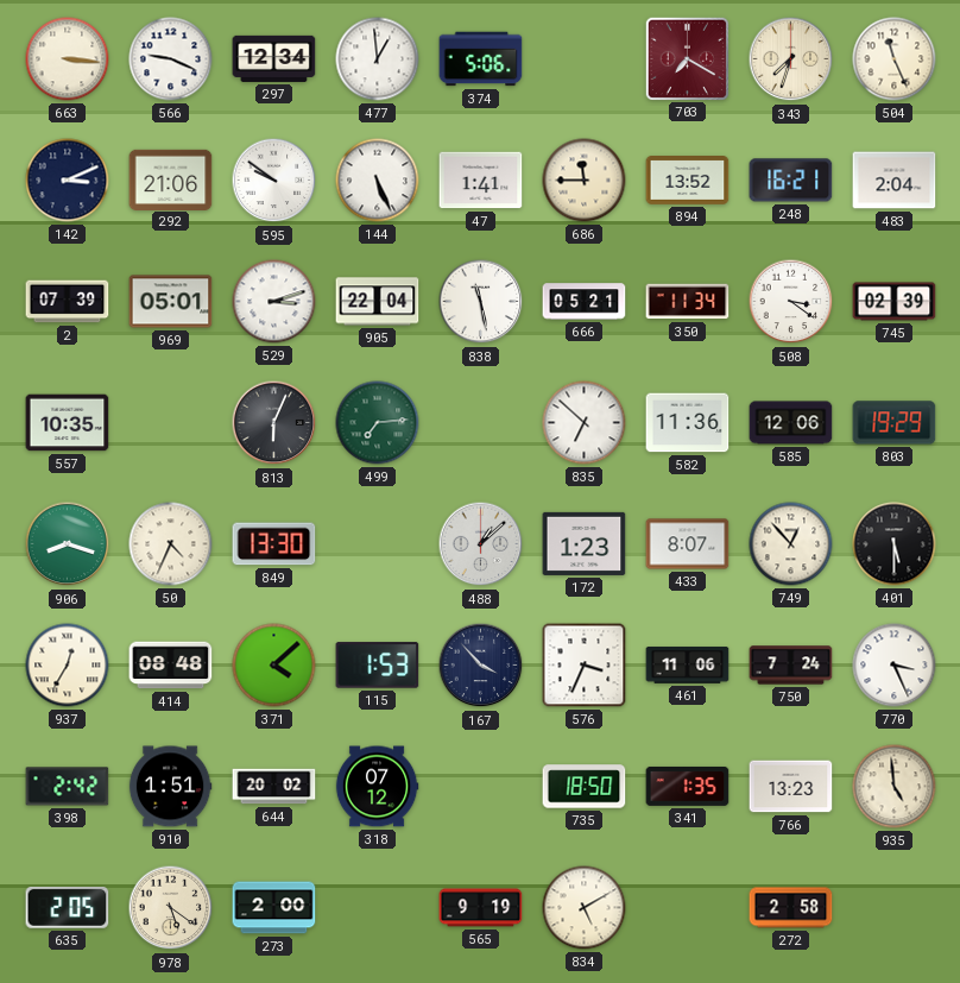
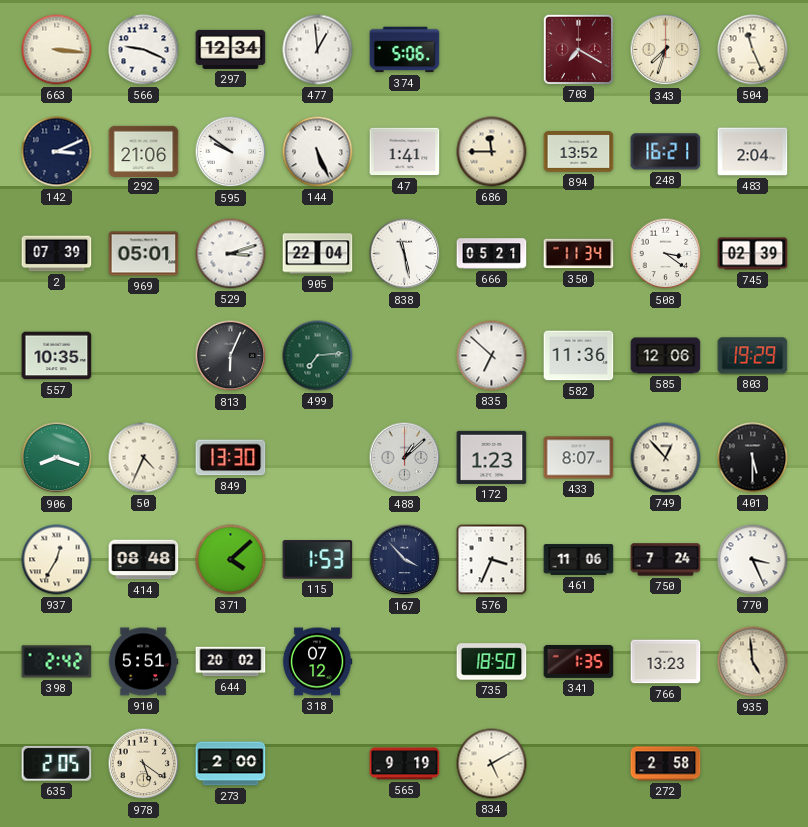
910: 1:51 -> 5:51 (143, 662)
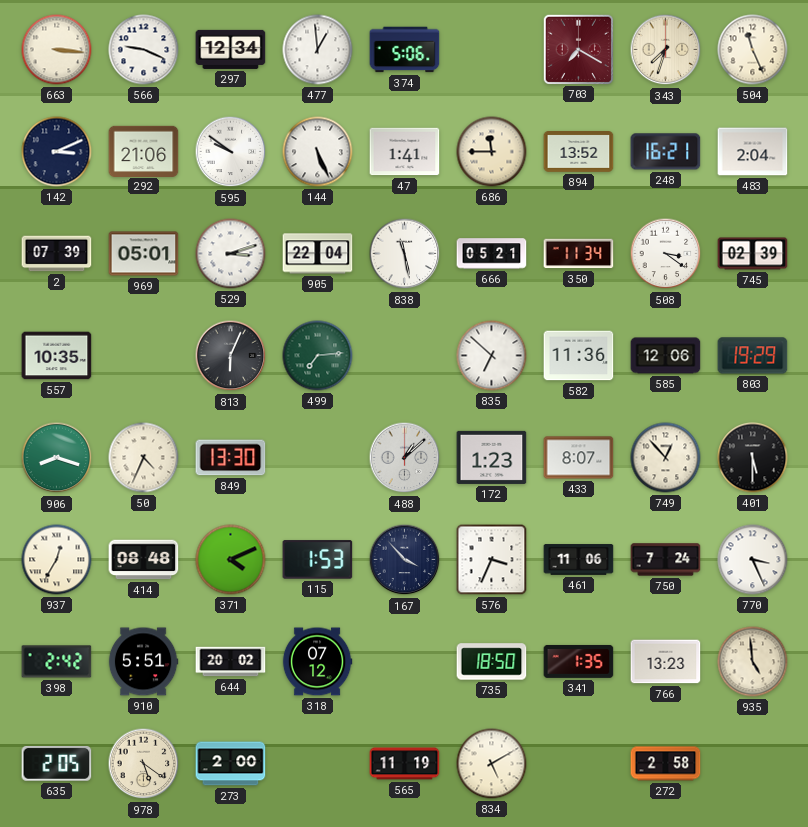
371: 4:08 -> 4:11 (231, 560)
565: 9:19 -> 11:19 (405, 764)
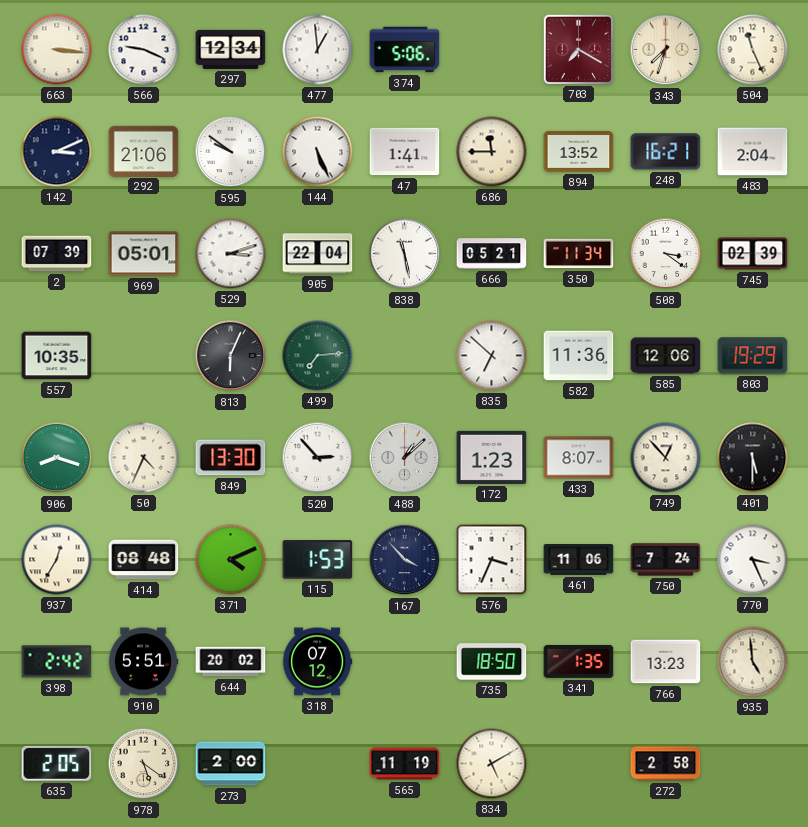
520: none -> 2:53 (318, 458)
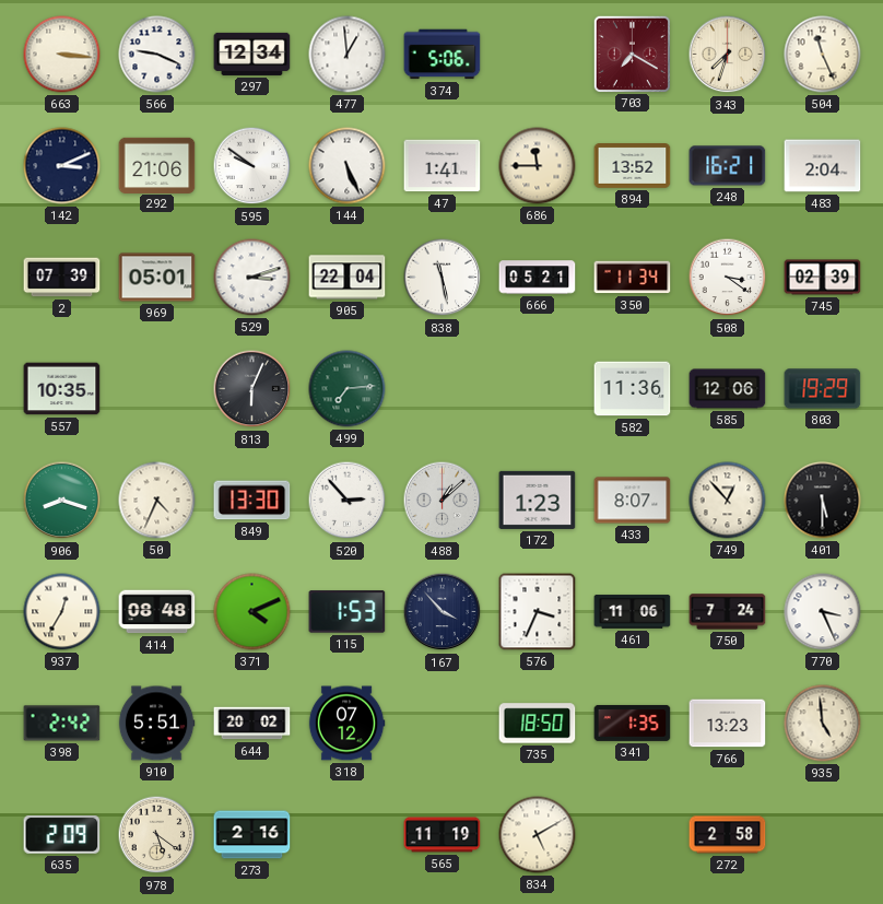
835: 6:52 -> none (492, 356)
635: 2:05 -> 2:09 (62, 835)
273: 2:00 -> 2:16 (252, 835)
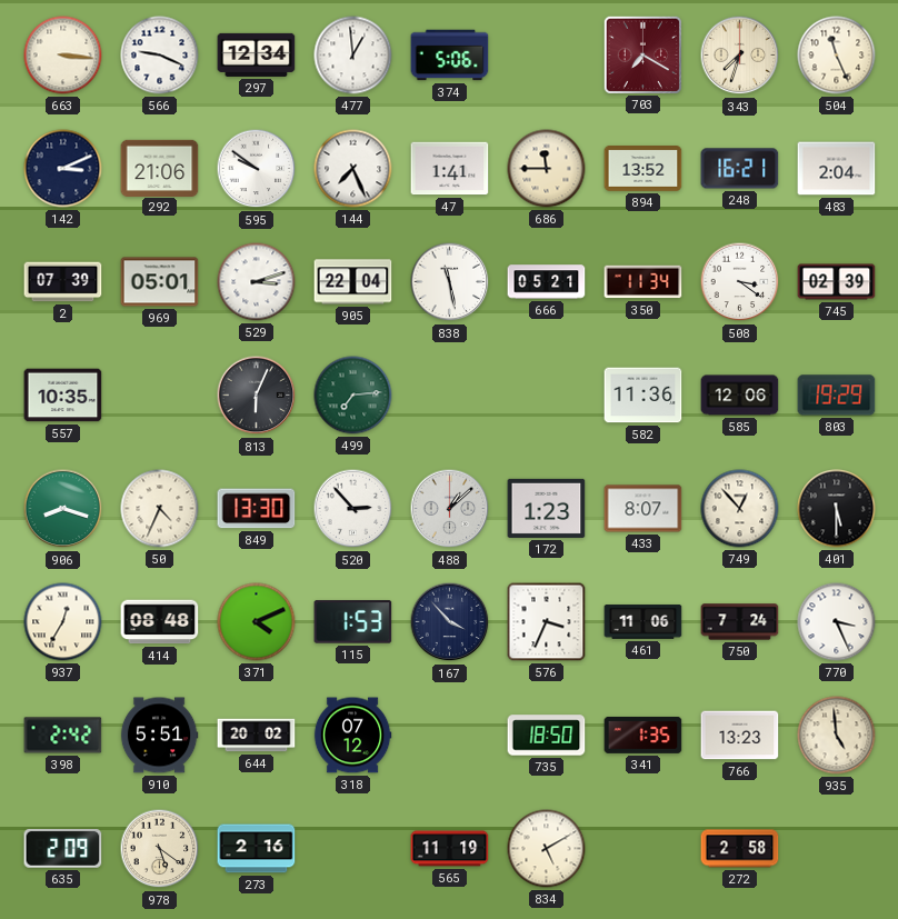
144: 5:26 -> 7:26 (353, 169)
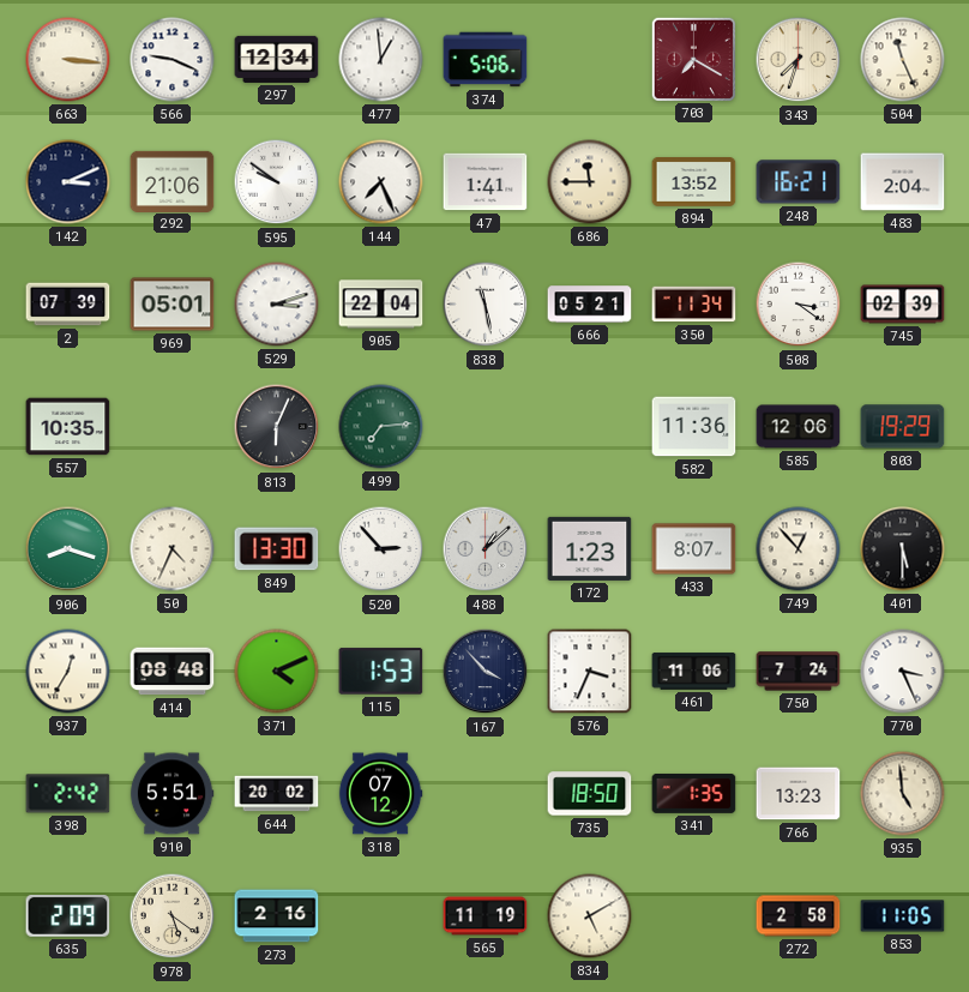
853: none -> 11:05 (903, 916)
